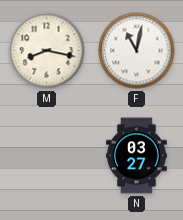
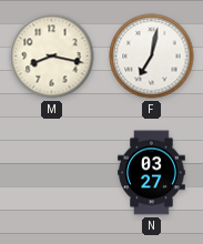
F: 11:02 -> 7:02 (152, 57)
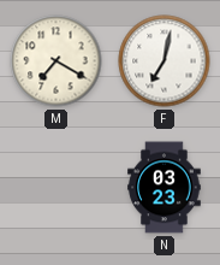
M: 8:17 -> 7:20 (57, 61)
N: 03:27 -> 03:23 (165, 188)
